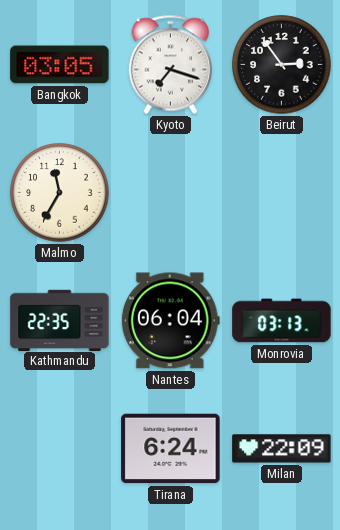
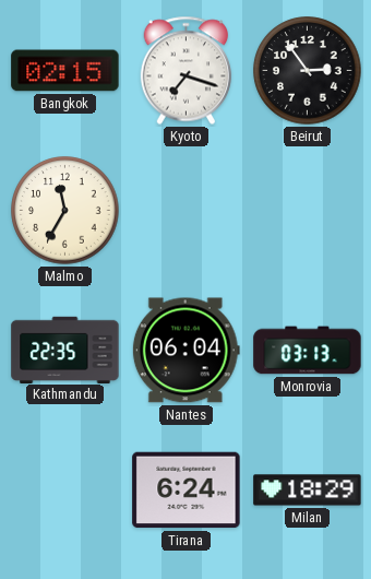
Bangkok: 03:05 -> 02:15 (65, 71)
Milan: 22:09 -> 18:29 (308, 491)
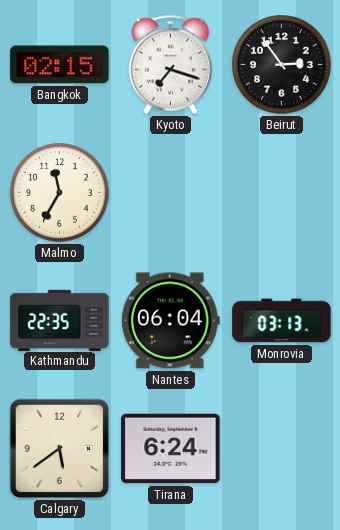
Calgary: none -> 5:39 (60, 449)
Milan: 18:29 -> none (308, 491)
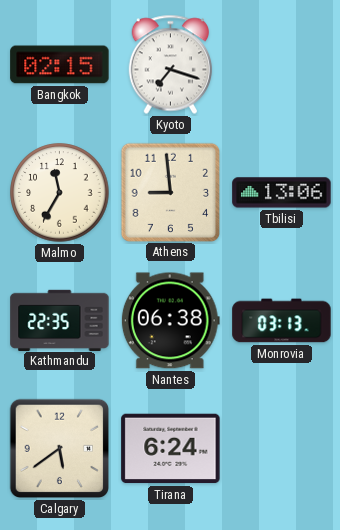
Beirut: 2:54 -> none (282, 65)
Athens: none -> 8:59 (170, 192)
Tbilisi: none -> 13:06 (282, 193)
Nantes: 06:04 -> 06:38 (170, 321)
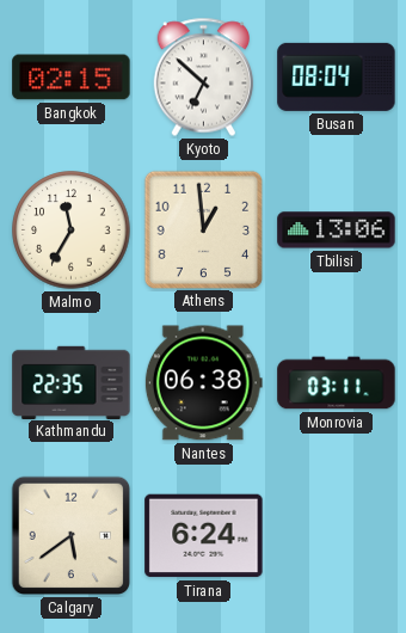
Kyoto: 7:18 -> 6:52 (204, 78)
Busan: none -> 08:04 (337, 76)
Athens: 8:59 -> 12:59 (203, 229)
Monrovia: 03:13 -> 03:11 (337, 383)
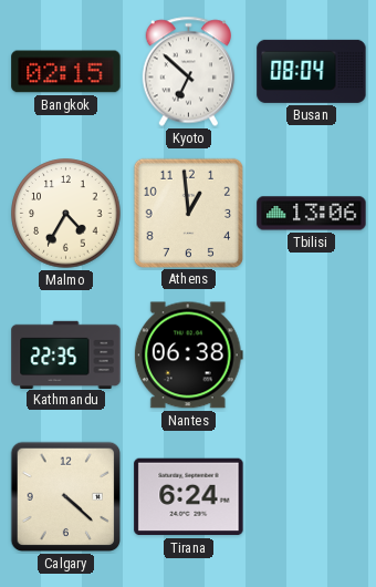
Malmo: 11:35 -> 4:35 (66, 214)
Monrovia: 03:11 -> none (337, 383)
Calgary: 5:39 -> 4:22 (66, 497)
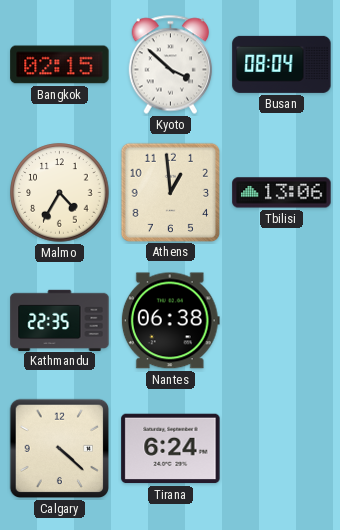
Kyoto: 6:52 -> 3:52 (171, 65)
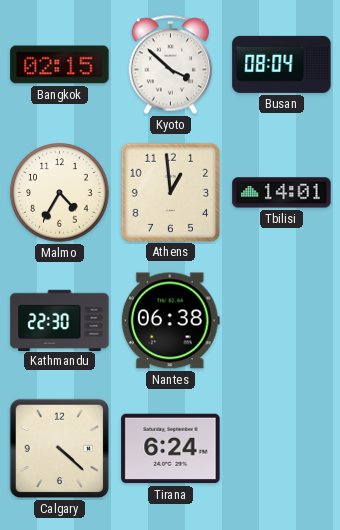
Tbilisi: 13:06 -> 14:01 (282, 193)
Kathmandu: 22:35 -> 22:30 (60, 320)
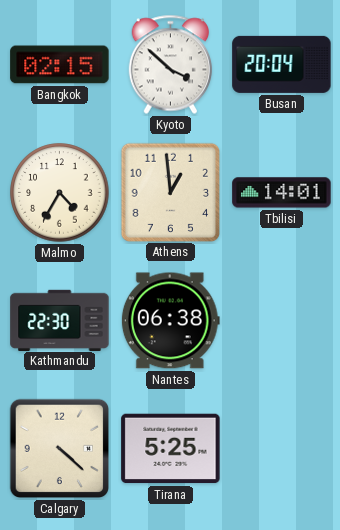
Busan: 08:04 -> 20:04 (282, 64)
Tirana: 6:24 -> 5:25 (171, 449)
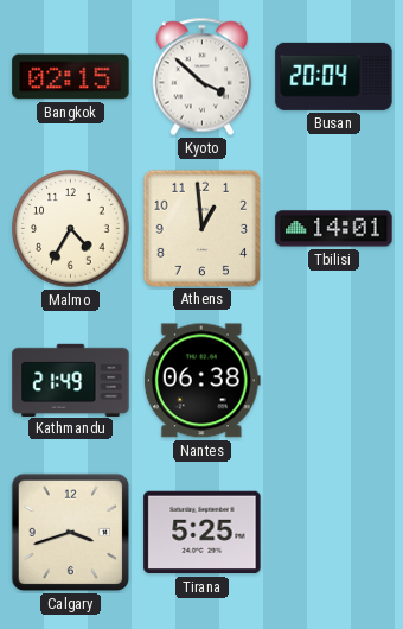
Kathmandu: 22:30 -> 21:49 (71, 380)
Calgary: 4:22 -> 3:42 (71, 533)
